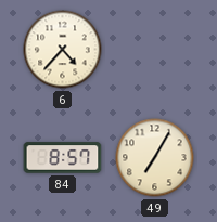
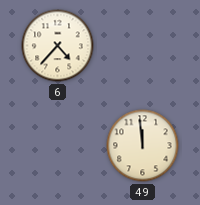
84: 8:57 -> none (63, 158)
49: 7:05 -> 11:59 (143, 146)
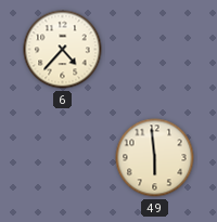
49: 11:59 -> 5:59 (155, 158)
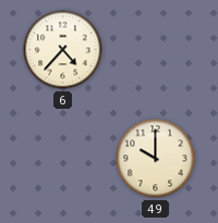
49: 5:59 -> 10:00 (156, 159)
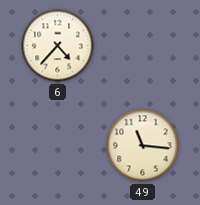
49: 10:00 -> 11:16 (143, 146)
